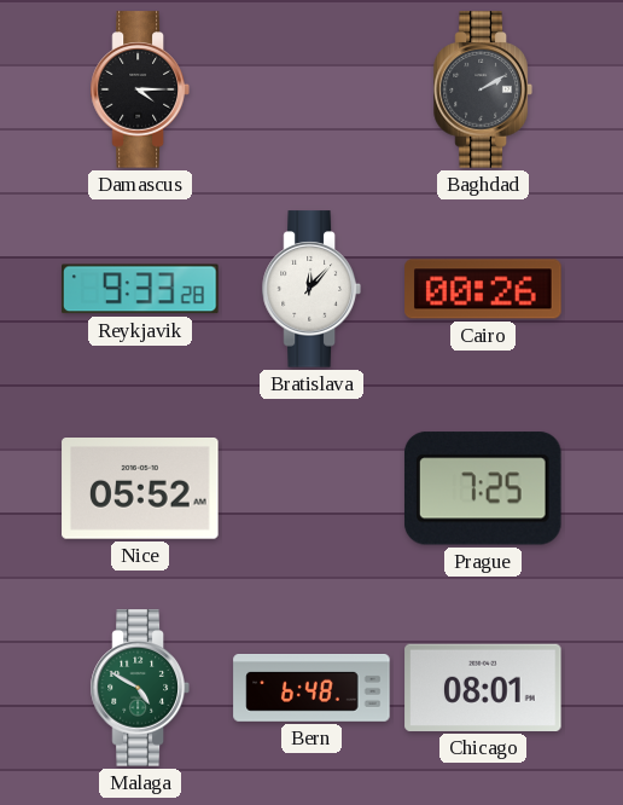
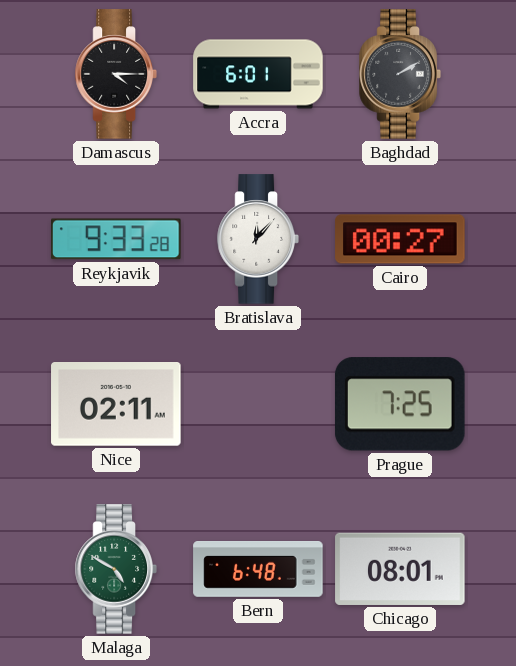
Accra: none -> 6:01 (258, 74)
Cairo: 00:26 -> 00:27 (400, 239)
Nice: 05:52 -> 02:11 (116, 405)
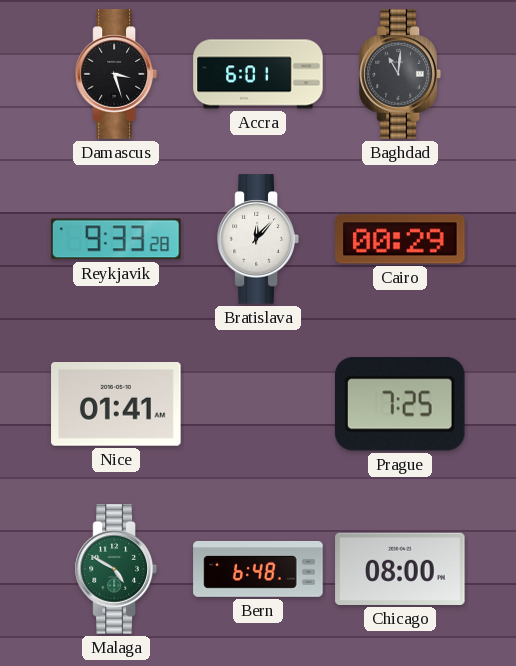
Damascus: 4:15 -> 3:27 (116, 74)
Baghdad: 2:10 -> 11:01 (400, 74)
Cairo: 00:27 -> 00:29 (400, 239)
Nice: 02:11 -> 01:41 (116, 405)
Chicago: 08:01 -> 08:00 (400, 569)
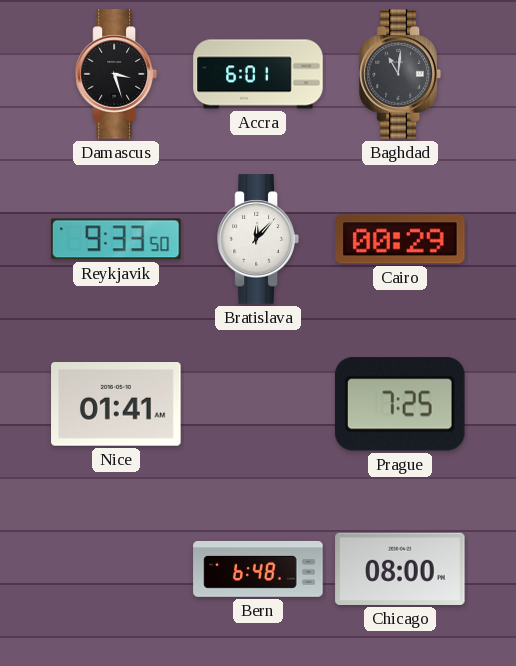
Reykjavik: 9:33:28 -> 9:33:50 (116, 239)
Malaga: 4:50 -> none (116, 569)
